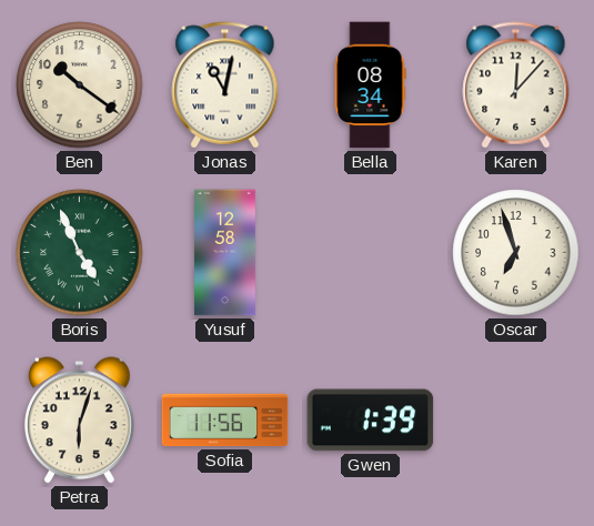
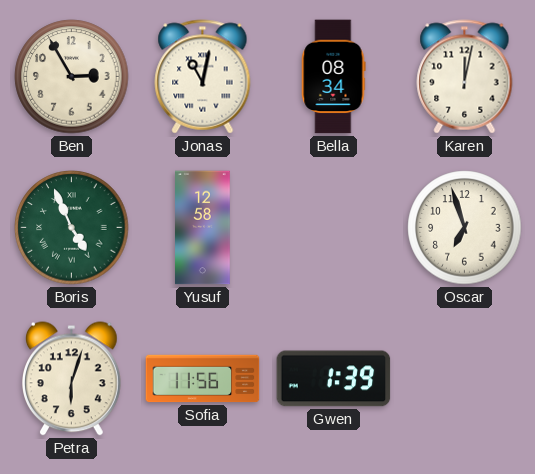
Ben: 10:21 -> 2:55 (72, 77)
Karen: 12:07 -> 12:02 (465, 77)
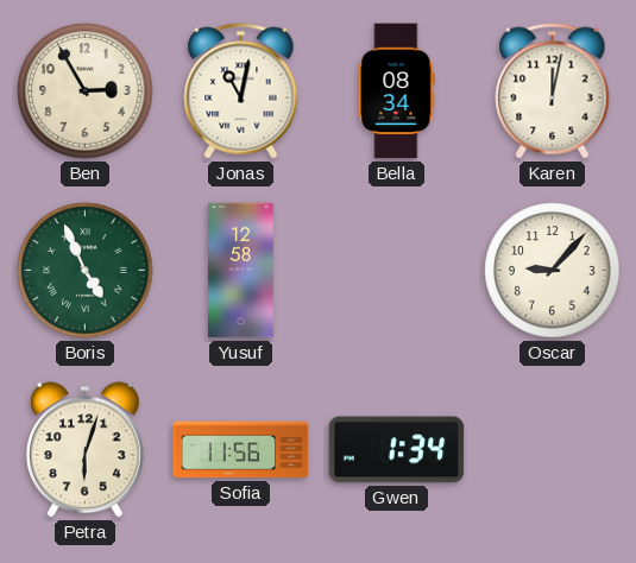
Oscar: 6:57 -> 9:07 (553, 271)
Gwen: 1:39 -> 1:34 (397, 450)
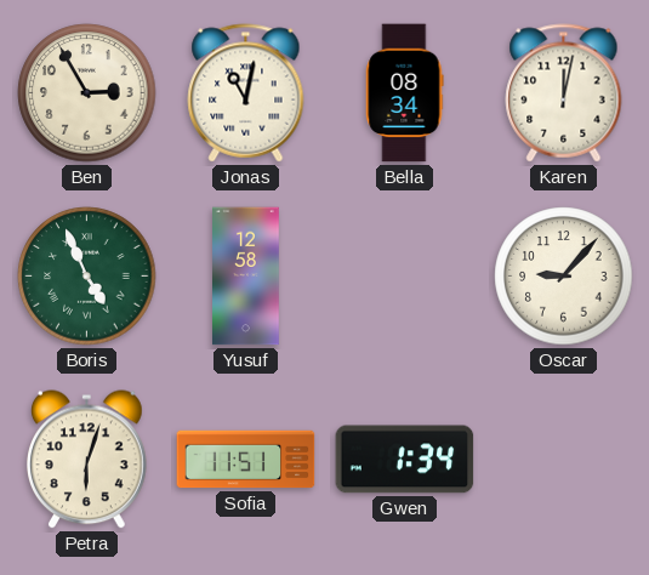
Sofia: 11:56 -> 11:51 (246, 460)
